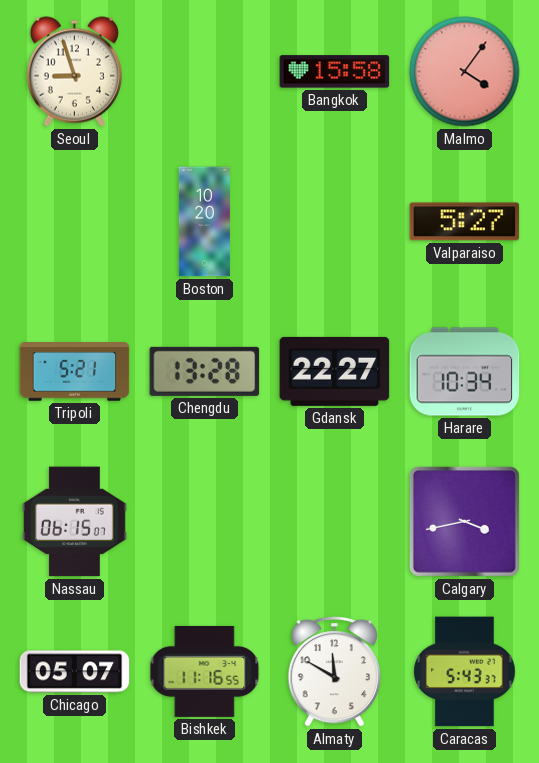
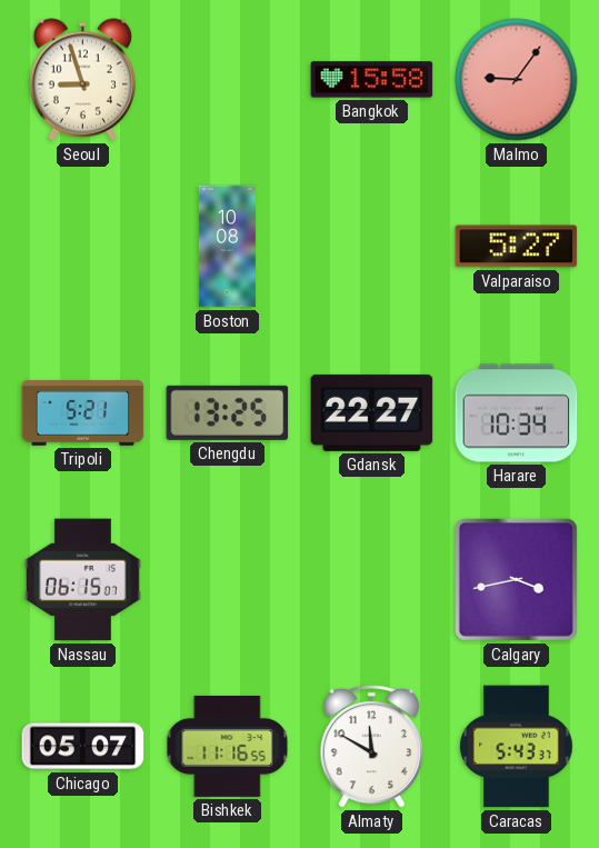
Malmo: 4:06 -> 9:06 (517, 80)
Boston: 10:20 -> 10:08 (227, 247)
Chengdu: 13:28 -> 13:25 (228, 412)
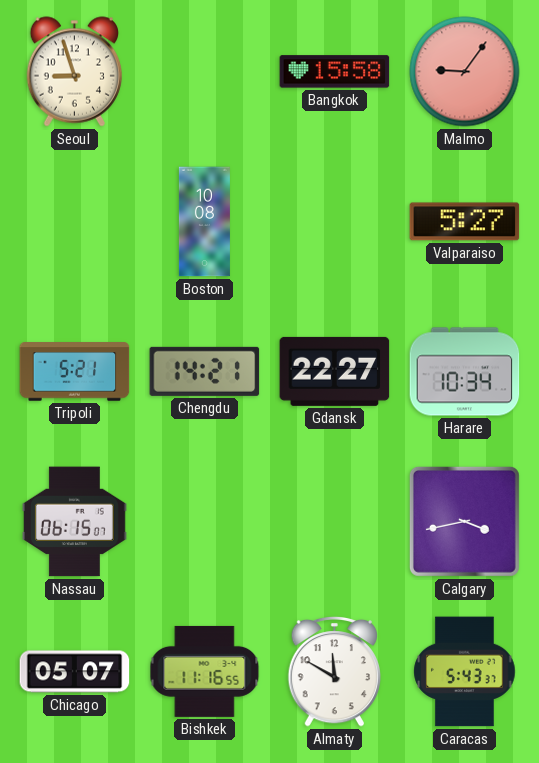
Chengdu: 13:25 -> 14:21 (205, 371)
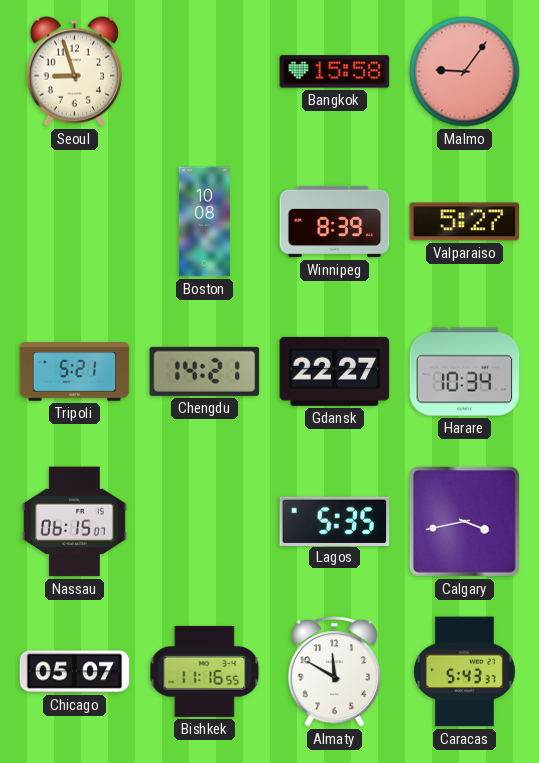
Winnipeg: none -> 8:39 (335, 222)
Lagos: none -> 5:35 (335, 521)
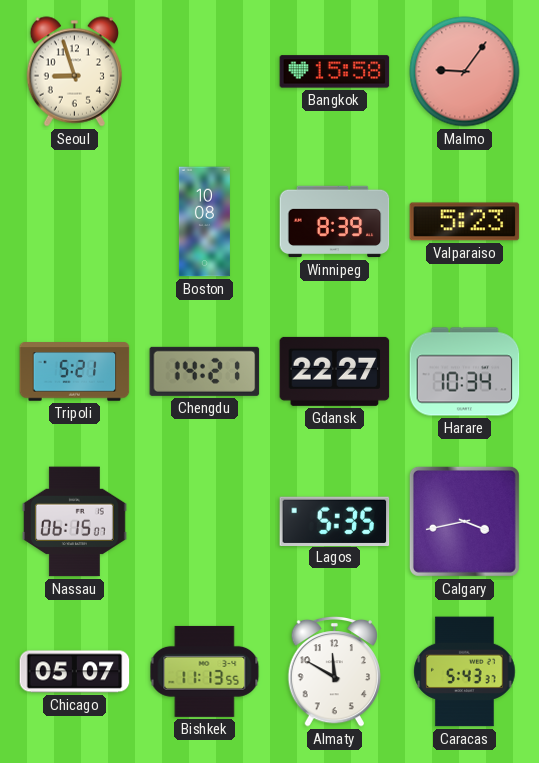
Valparaiso: 5:27 -> 5:23 (465, 222)
Bishkek: 11:16 -> 11:13 (205, 671)
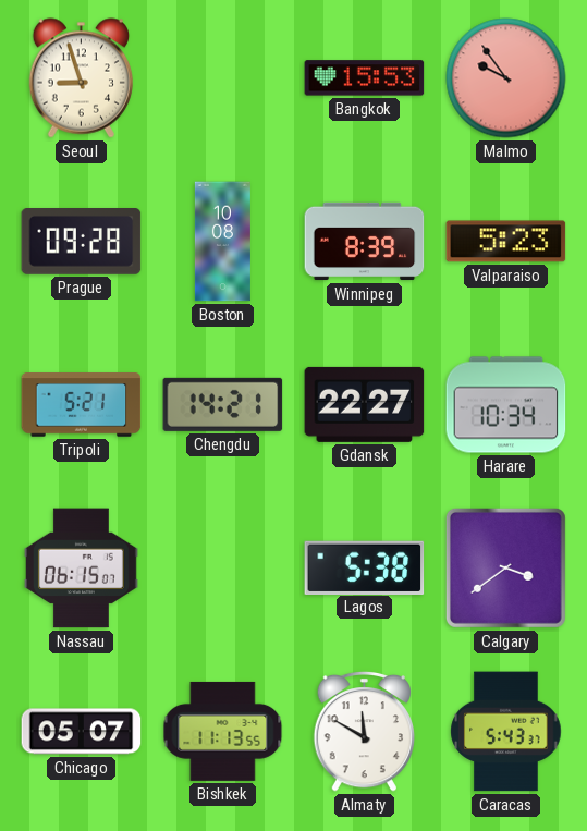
Bangkok: 15:58 -> 15:53 (365, 78)
Malmo: 9:06 -> 9:54 (506, 78)
Prague: none -> 09:28 (82, 242)
Lagos: 5:35 -> 5:38 (365, 567)
Calgary: 3:43 -> 3:39 (505, 567)
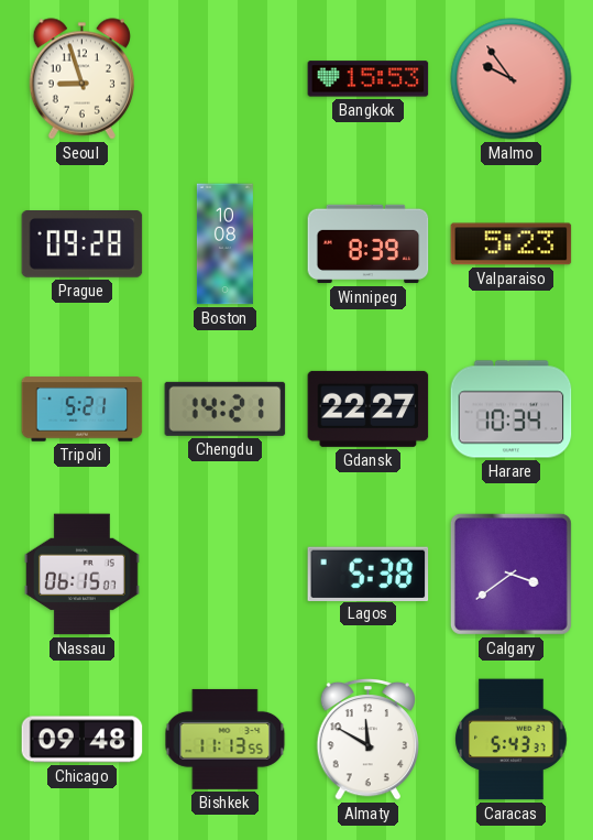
Chicago: 05:07 -> 09:48 (83, 740)
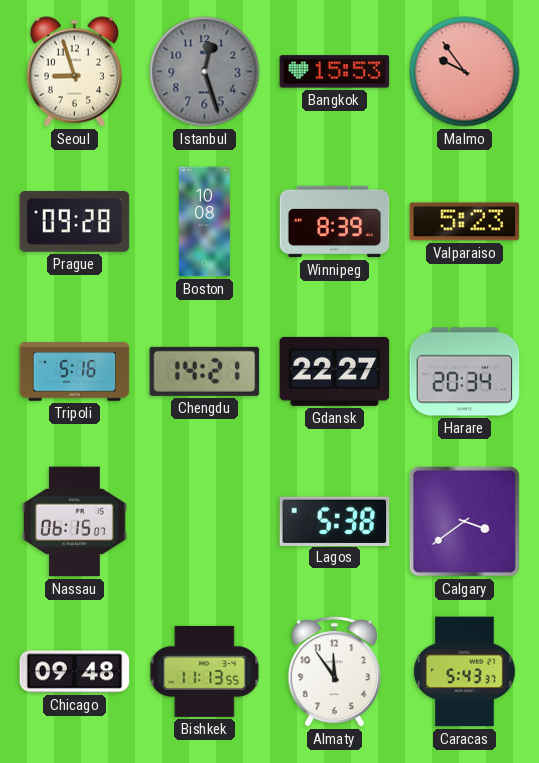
Istanbul: none -> 12:27 (205, 72)
Tripoli: 5:21 -> 5:16 (75, 372)
Harare: 10:34 -> 20:34 (465, 372)
Almaty: 11:50 -> 11:54 (335, 671)
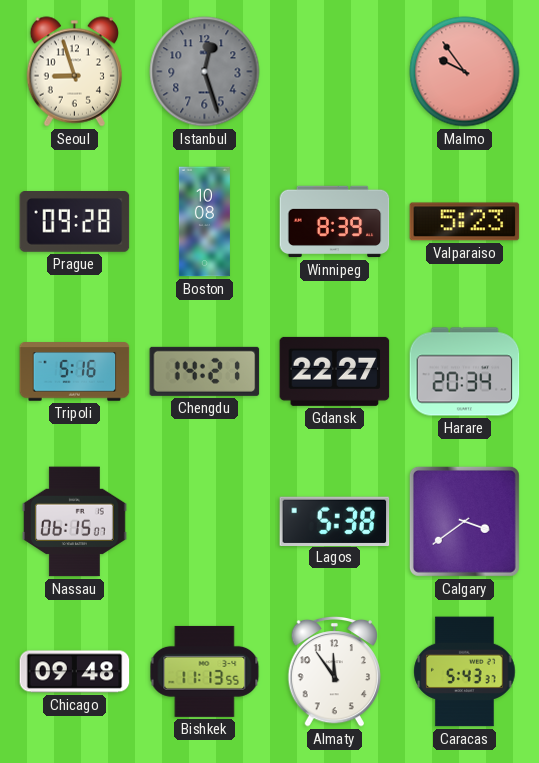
Bangkok: 15:53 -> none (335, 72)
